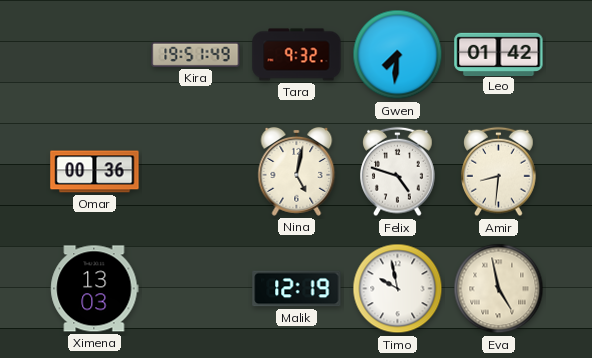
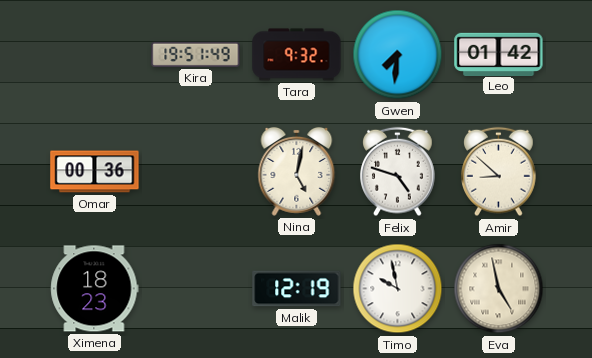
Amir: 8:31 -> 8:52 (499, 172)
Ximena: 13:03 -> 18:23 (95, 289)
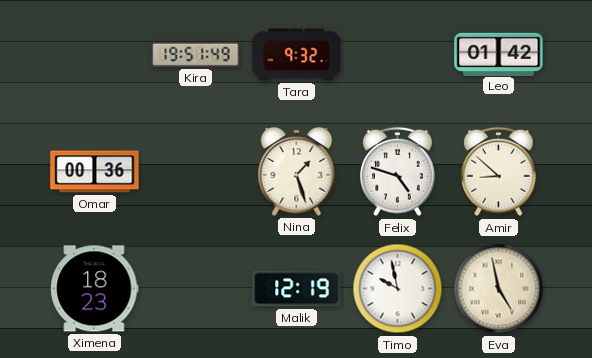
Gwen: 7:31 -> none (398, 55)
Nina: 5:02 -> 1:27 (297, 171)
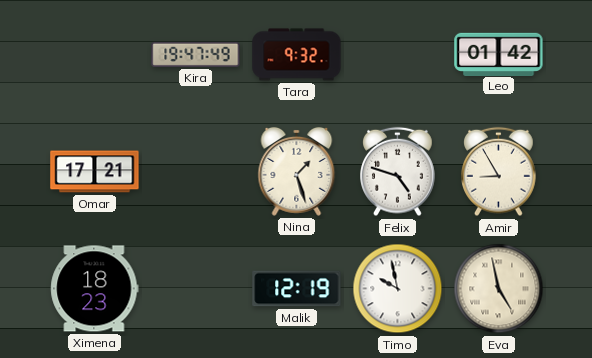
Kira: 19:51 -> 19:47 (196, 54)
Omar: 00:36 -> 17:21 (95, 172)
Amir: 8:52 -> 8:55 (499, 172)
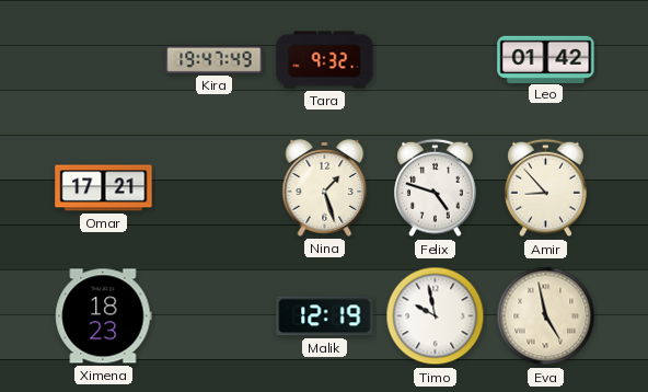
Amir: 8:55 -> 8:53 (546, 188)
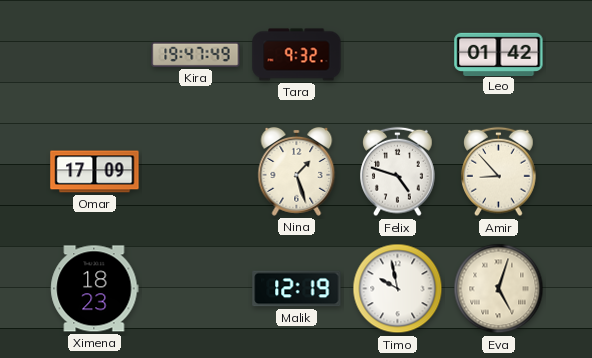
Omar: 17:21 -> 17:09 (95, 172)
Eva: 4:58 -> 5:03 (499, 289)
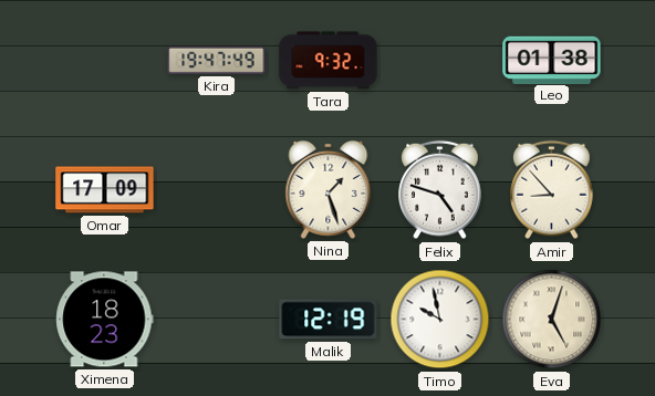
Leo: 01:42 -> 01:38 (552, 60)
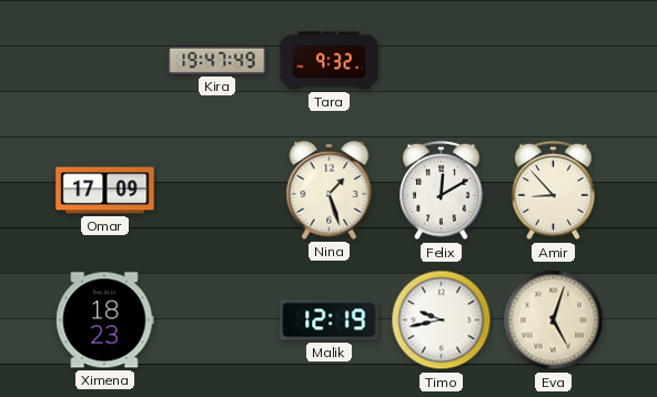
Leo: 01:38 -> none (552, 60)
Felix: 4:48 -> 12:10 (442, 191)
Timo: 9:58 -> 9:43 (442, 320)
